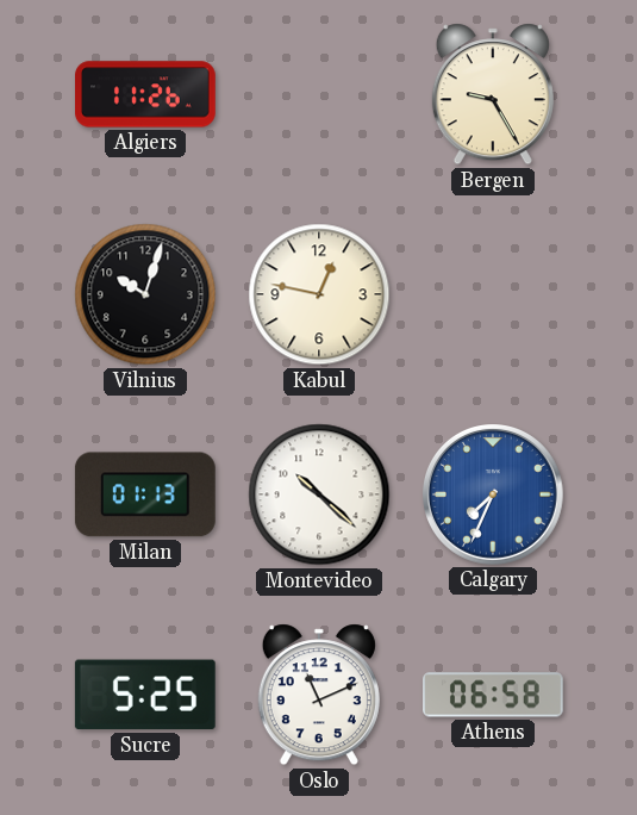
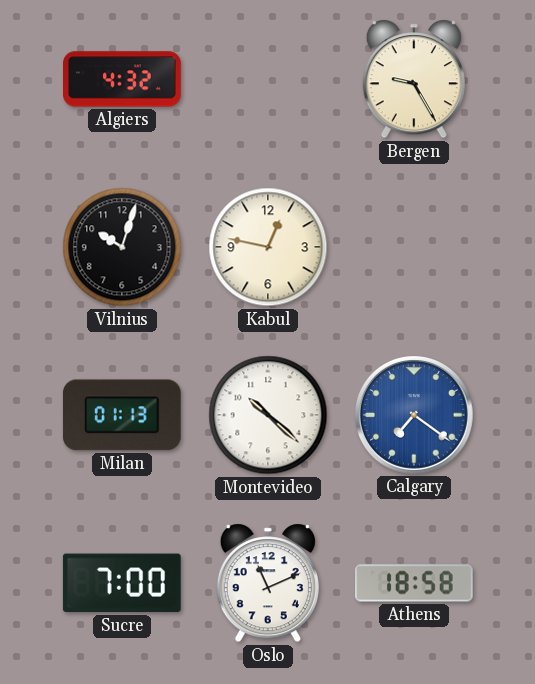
Algiers: 11:26 -> 4:32 (123, 79)
Calgary: 7:34 -> 7:21 (415, 416)
Sucre: 5:25 -> 7:00 (122, 583)
Athens: 06:58 -> 18:58 (415, 583)
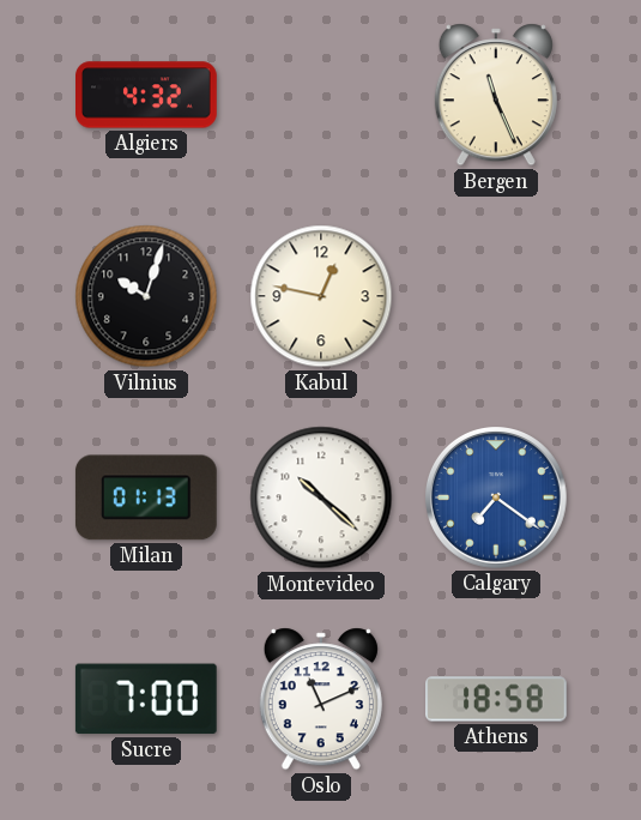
Bergen: 9:25 -> 11:26 (496, 95)
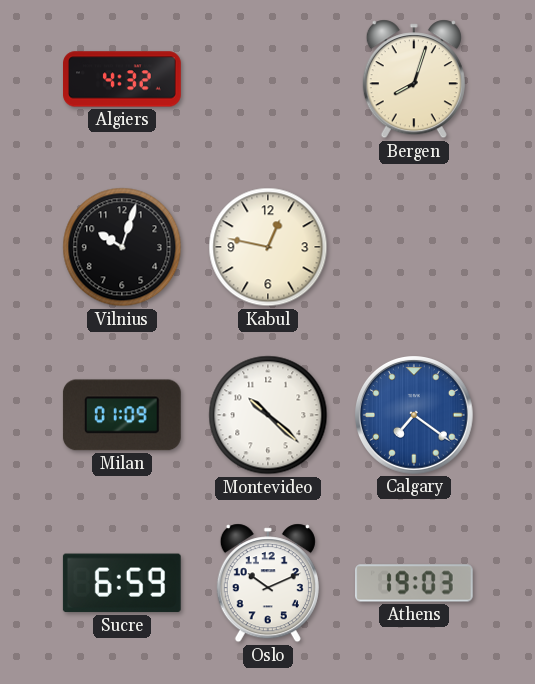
Bergen: 11:26 -> 8:03 (414, 79)
Milan: 01:13 -> 01:09 (122, 415)
Sucre: 7:00 -> 6:59 (122, 583)
Oslo: 11:11 -> 10:11 (268, 583)
Athens: 18:58 -> 19:03 (415, 583)
